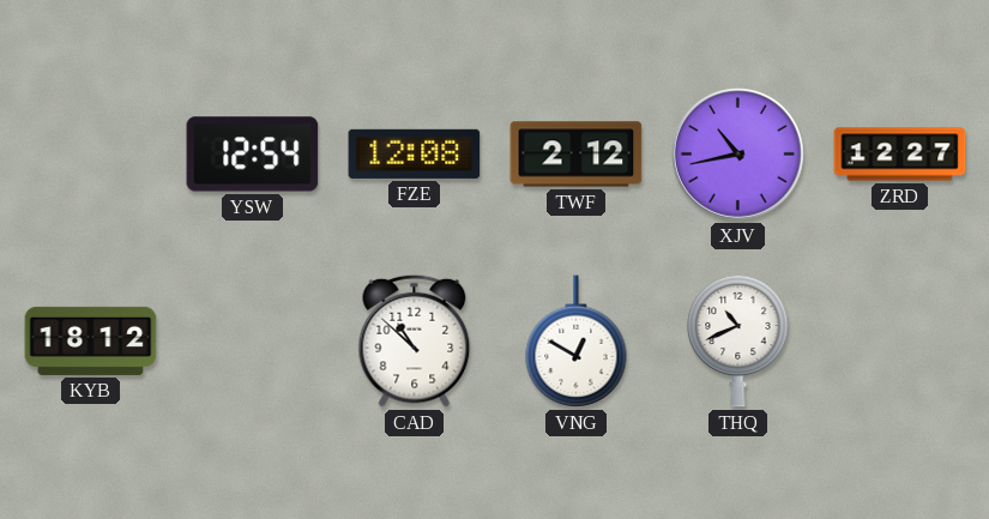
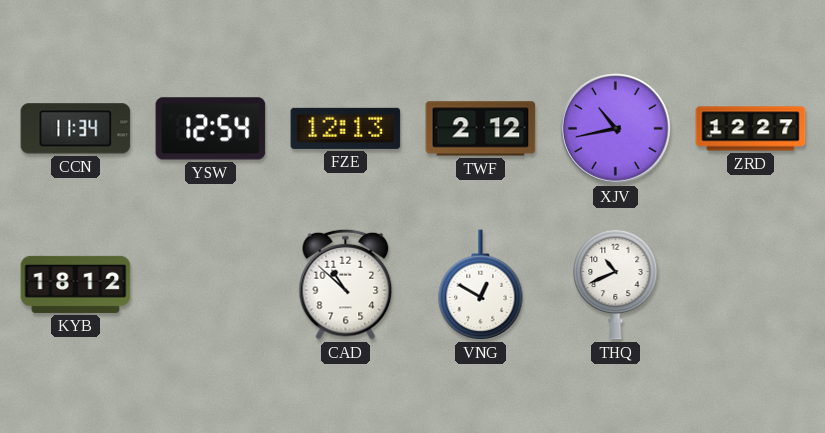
CCN: none -> 11:34 (76, 129)
FZE: 12:08 -> 12:13 (346, 128)
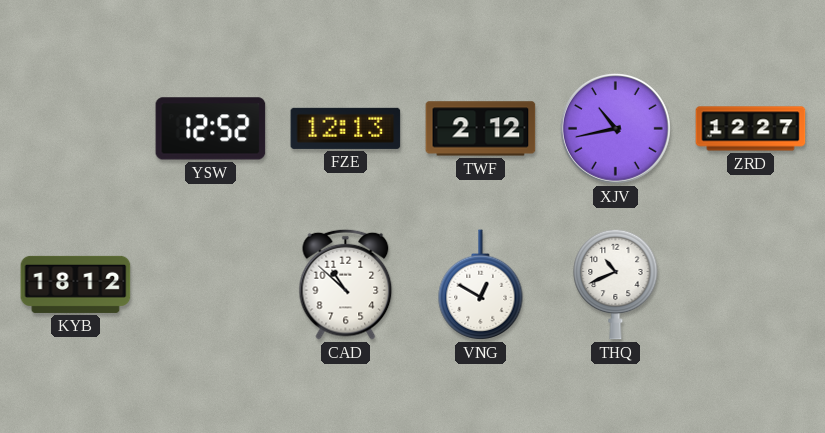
CCN: 11:34 -> none (76, 129)
YSW: 12:54 -> 12:52 (211, 129)
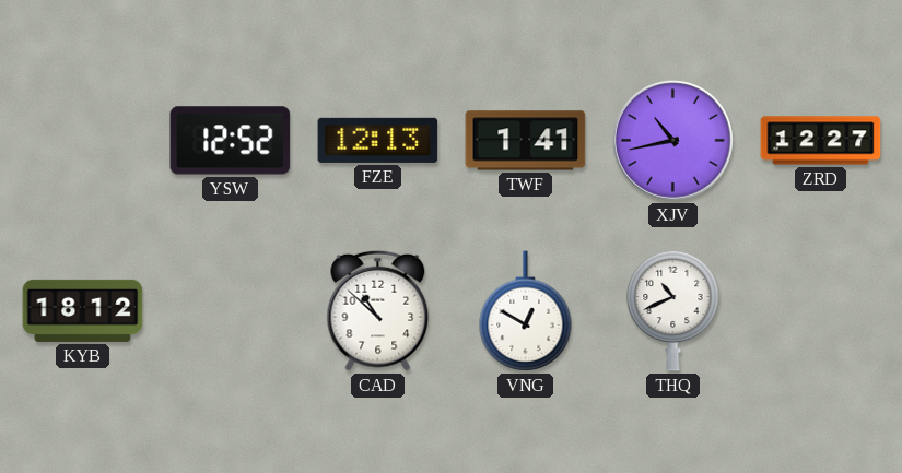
TWF: 2:12 -> 1:41 (526, 141)
